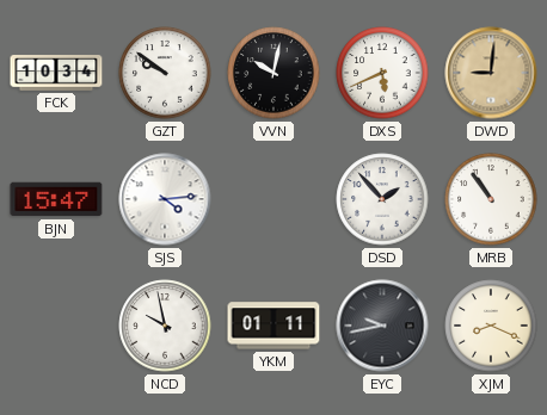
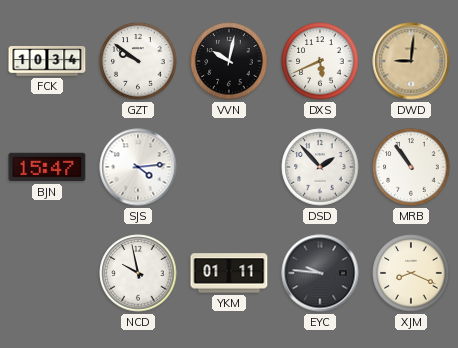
EYC: 9:43 -> 9:46 (320, 273)
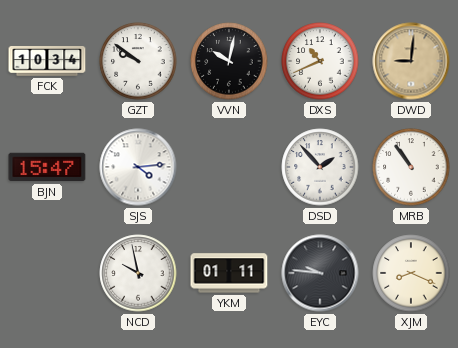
DXS: 5:41 -> 10:41 (320, 61)
